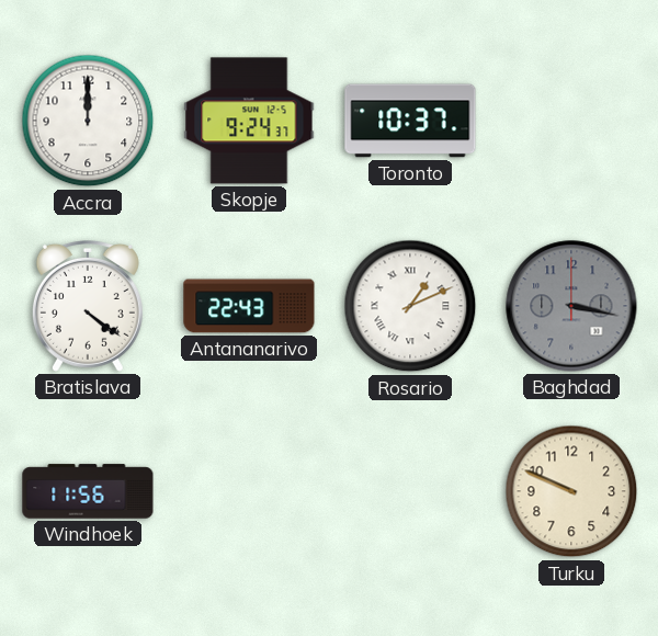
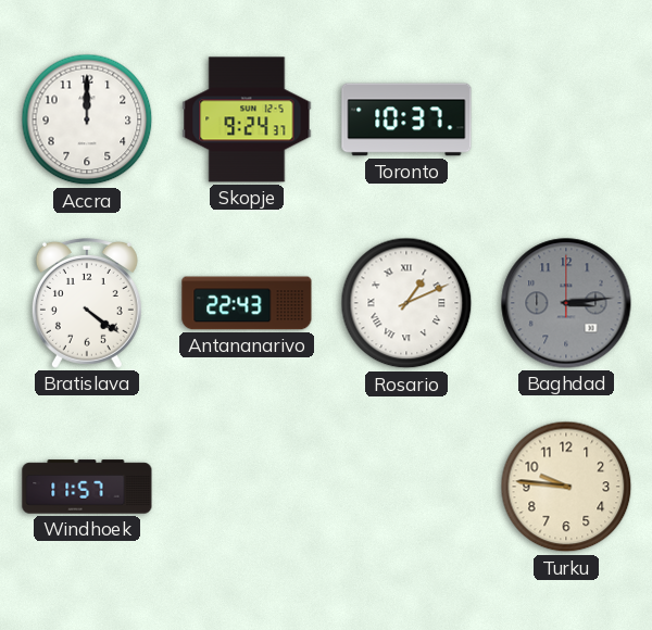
Baghdad: 3:17 -> 3:14 (566, 303)
Windhoek: 11:56 -> 11:57 (87, 487)
Turku: 9:49 -> 9:46 (566, 487)
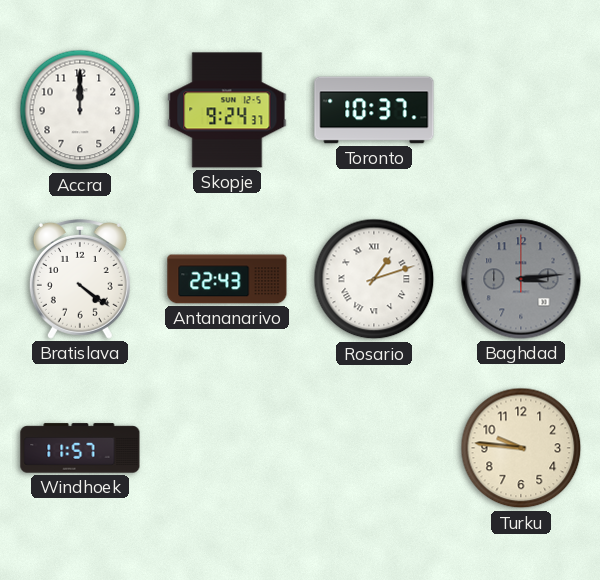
Rosario: 1:11 -> 1:12 (374, 279)
